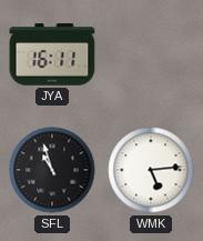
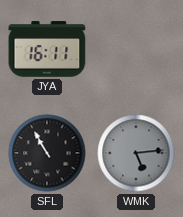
SFL: 10:57 -> 10:55 (47, 153)
WMK dial: white -> grey (136, 153)
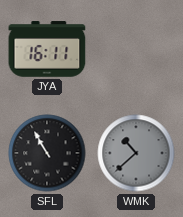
WMK: 5:14 -> 10:38 (136, 153)
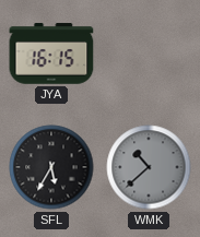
JYA: 16:11 -> 16:15 (51, 54)
SFL: 10:55 -> 5:35 (51, 167)
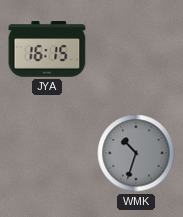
SFL: 5:35 -> none (51, 167)
WMK: 10:38 -> 10:33 (136, 153)
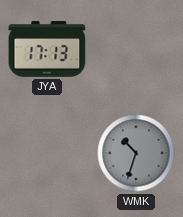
JYA: 16:15 -> 17:13 (47, 49)
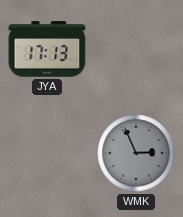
WMK: 10:33 -> 2:56 (136, 153)
